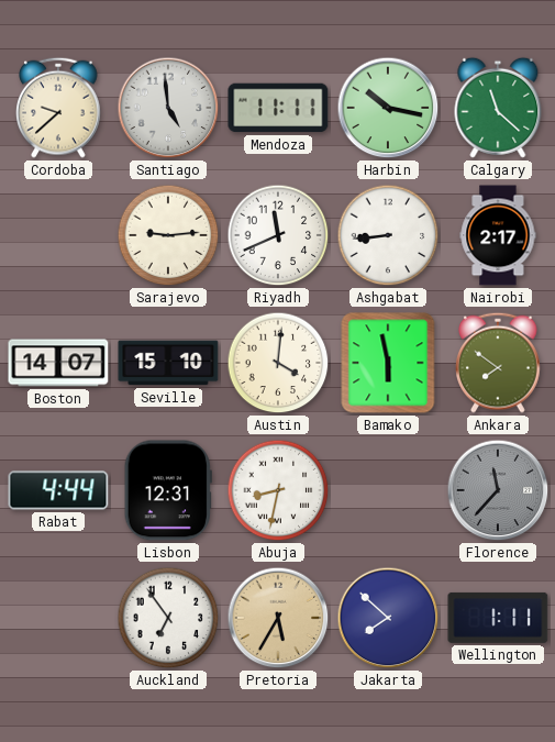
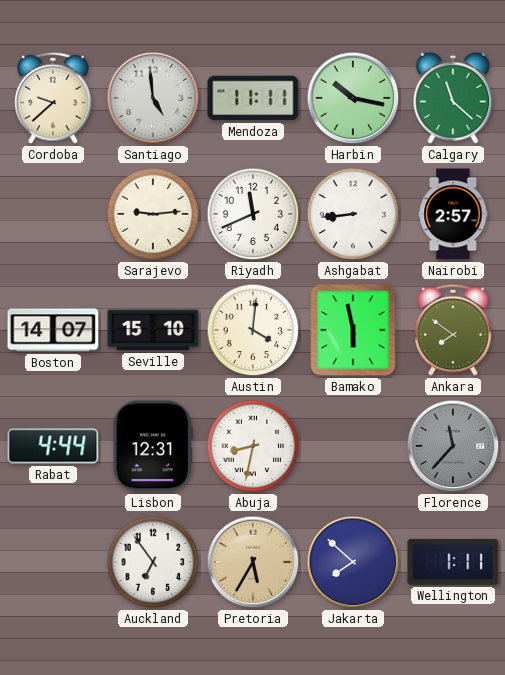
Nairobi: 2:17 -> 2:57 (453, 214)
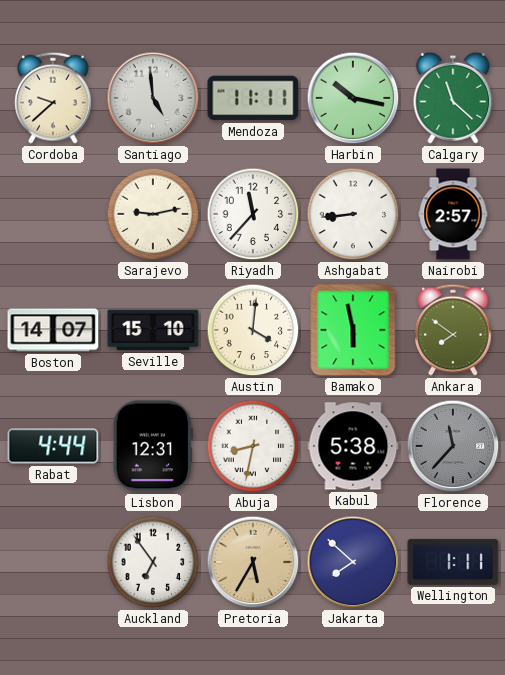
Sarajevo: 9:14 -> 9:13 (153, 214)
Riyadh: 11:41 -> 11:37 (253, 214)
Kabul: none -> 5:38 (353, 446)
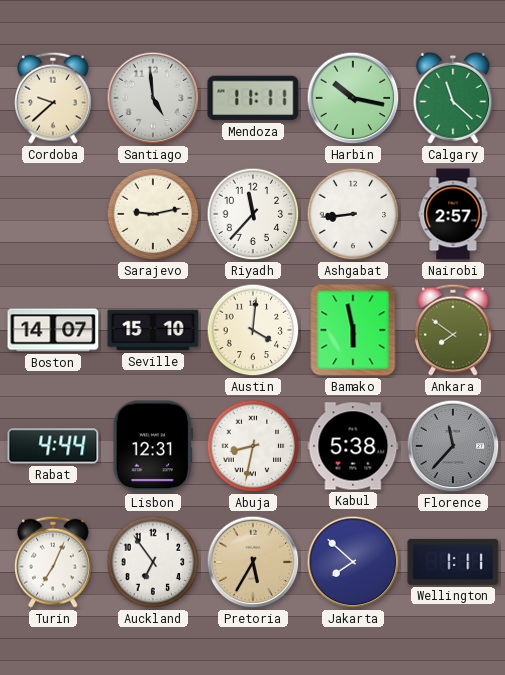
Turin: none -> 7:04 (54, 562)
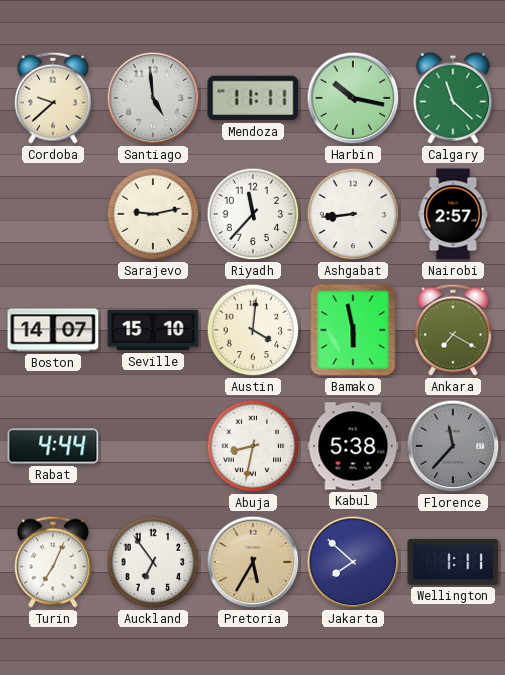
Ankara: 7:51 -> 7:20 (454, 330)
Lisbon: 12:31 -> none (153, 446)
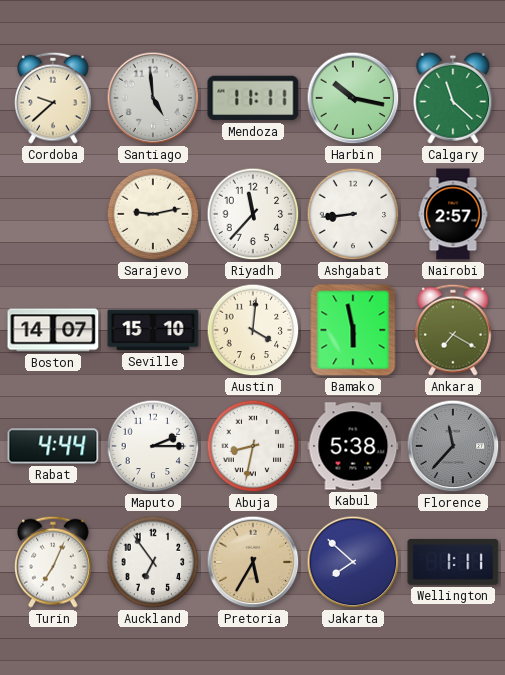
Maputo: none -> 2:15 (153, 446)
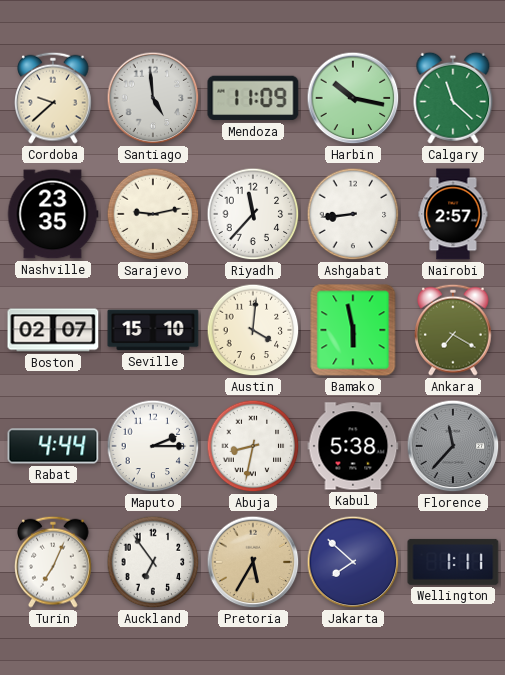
Mendoza: 11:11 -> 11:09 (253, 98)
Nashville: none -> 23:35 (53, 214)
Boston: 14:07 -> 02:07 (53, 330)
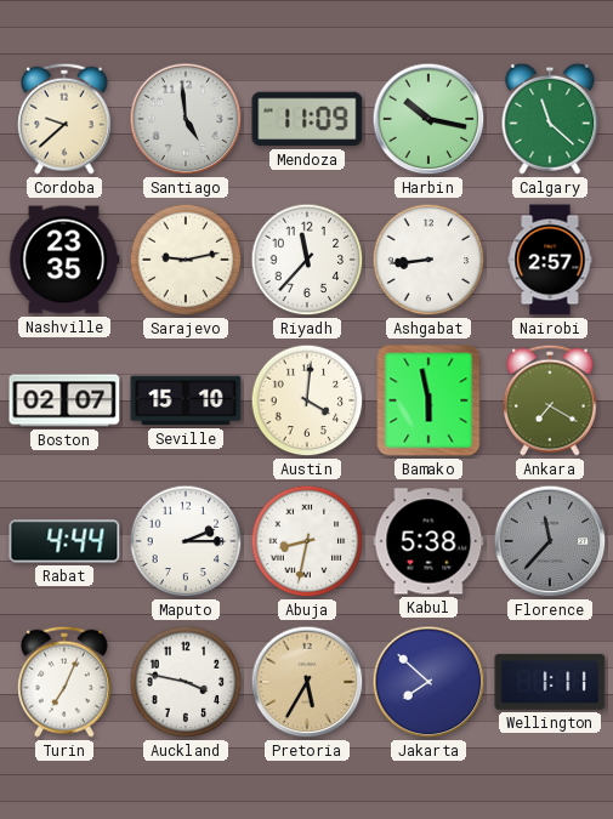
Auckland: 6:54 -> 3:47 (186, 682)
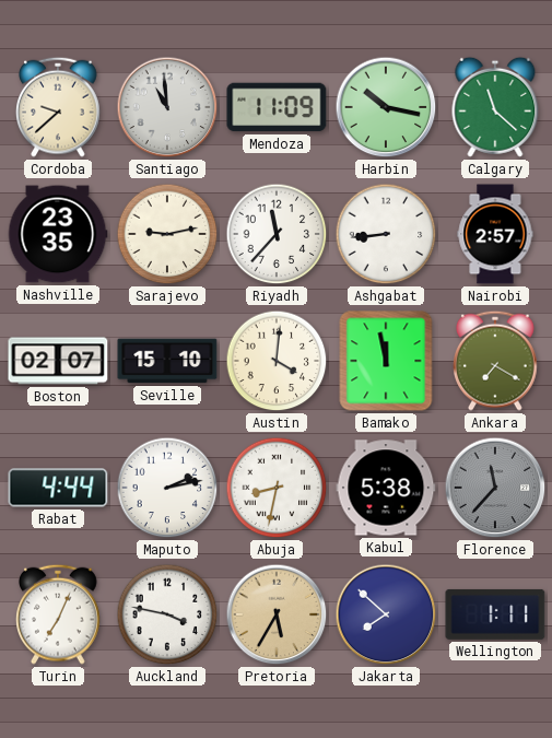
Santiago: 4:59 -> 10:59 (167, 107)
Bamako: 5:58 -> 11:58 (386, 361)
Maputo: 2:15 -> 2:13 (167, 488)
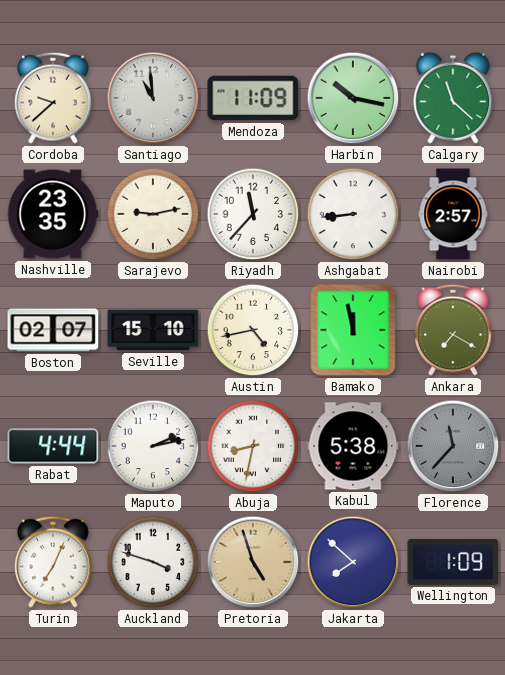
Austin: 4:01 -> 4:43 (253, 330)
Auckland: 3:47 -> 3:48 (153, 562)
Pretoria: 5:35 -> 4:57 (253, 562)
Wellington: 1:11 -> 1:09 (453, 562)
